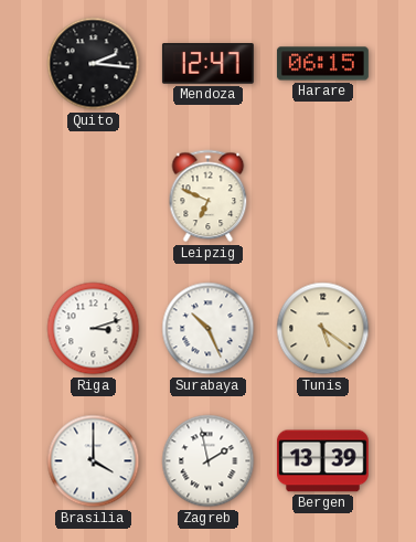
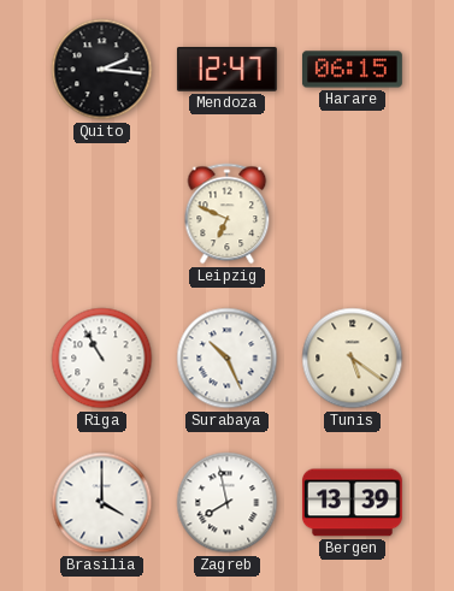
Riga: 3:12 -> 10:55 (102, 359)
Zagreb: 1:58 -> 7:58 (228, 503)
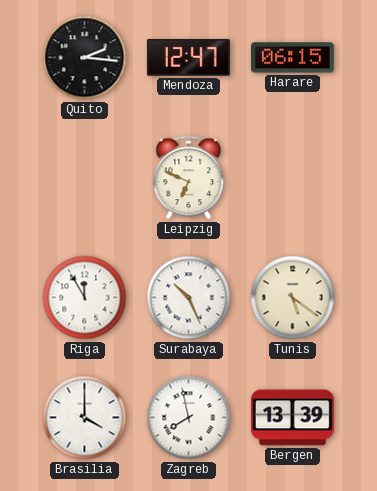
Riga: 10:55 -> 11:55 (85, 298)
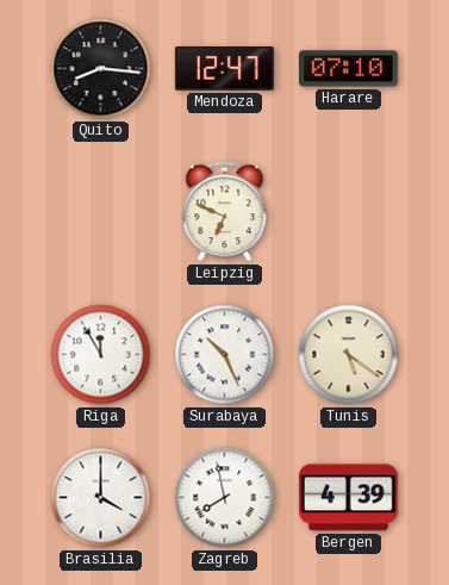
Quito: 2:16 -> 8:16 (101, 69)
Harare: 06:15 -> 07:10 (348, 69)
Bergen: 13:39 -> 4:39 (348, 498)
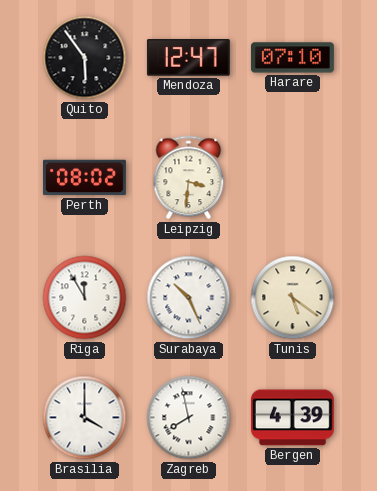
Quito: 8:16 -> 5:54 (85, 58)
Perth: none -> 08:02 (84, 178)
Leipzig: 6:49 -> 3:31 (189, 178)
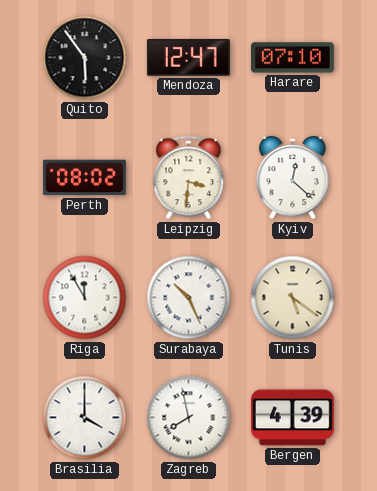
Kyiv: none -> 12:22 (293, 178)
